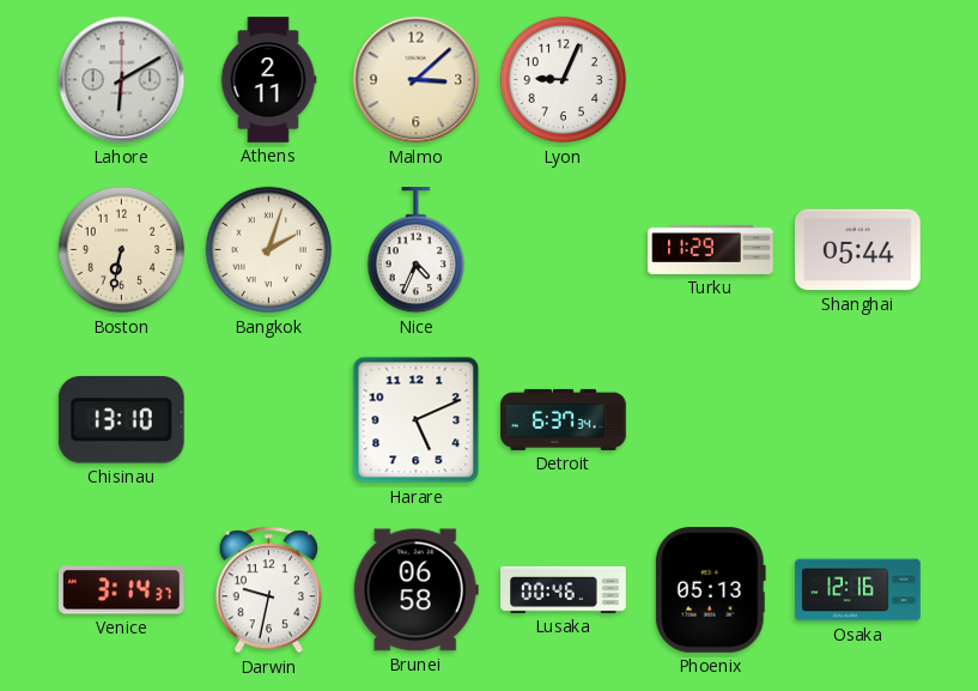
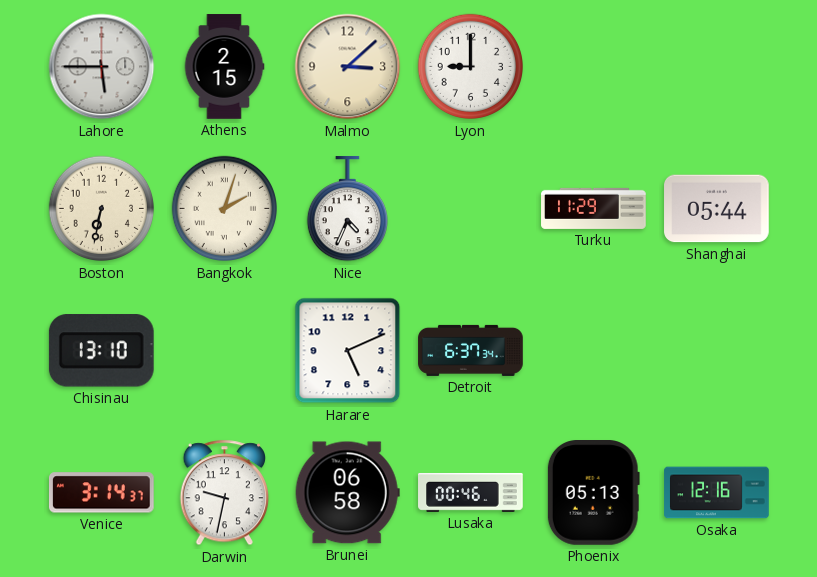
Lahore: 6:10 -> 5:45 (102, 67)
Athens: 2:11 -> 2:15 (224, 67)
Lyon: 9:04 -> 9:00 (471, 67)
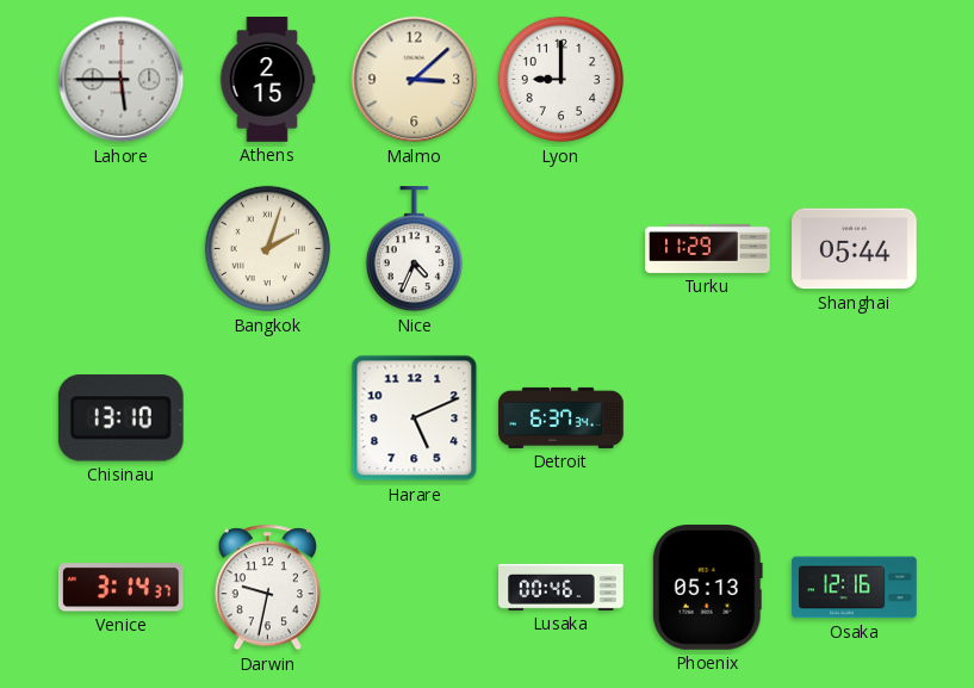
Boston: 6:32 -> none (102, 209)
Brunei: 06:58 -> none (347, 493)
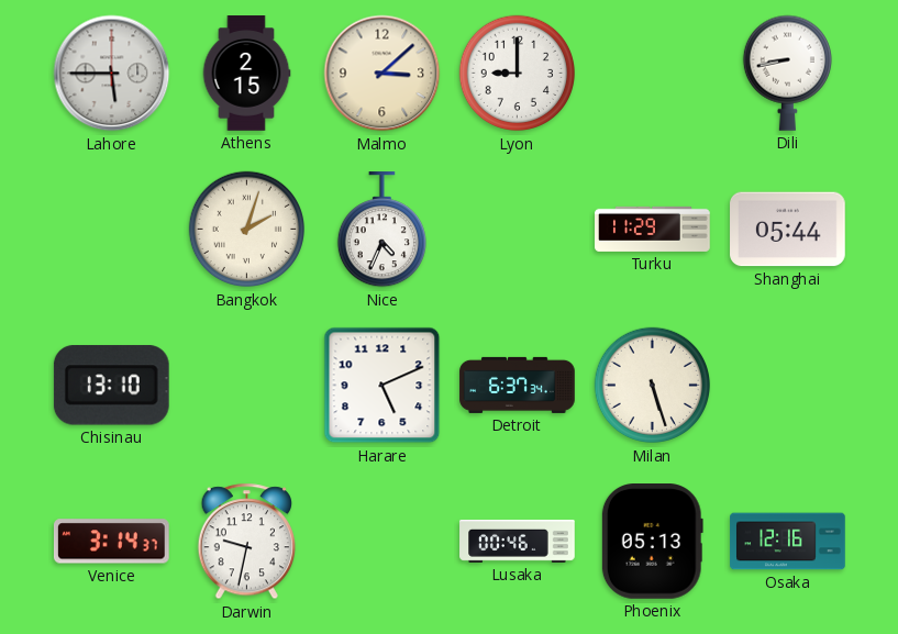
Dili: none -> 8:43 (787, 73)
Milan: none -> 5:27 (653, 386)
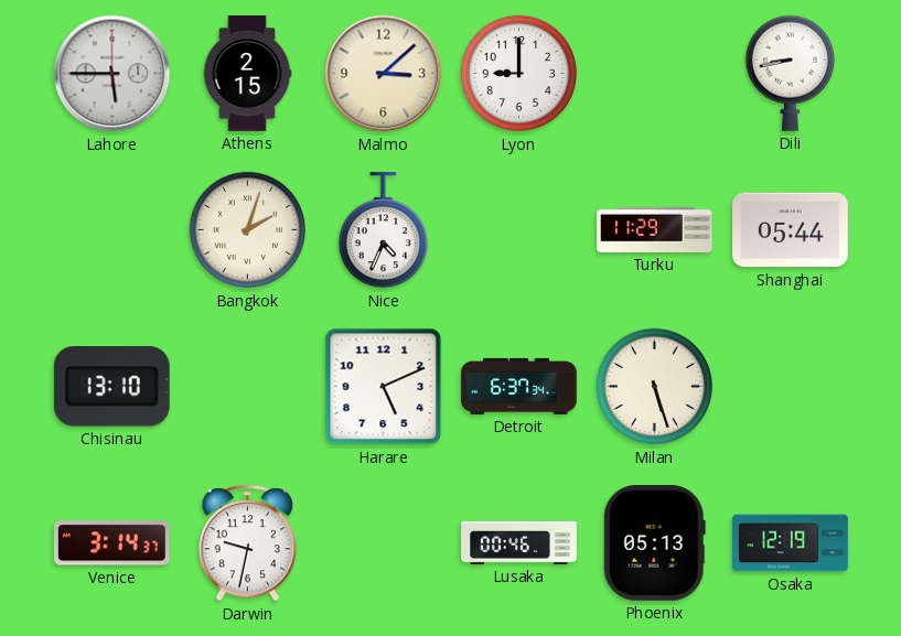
Osaka: 12:16 -> 12:19 (791, 543)
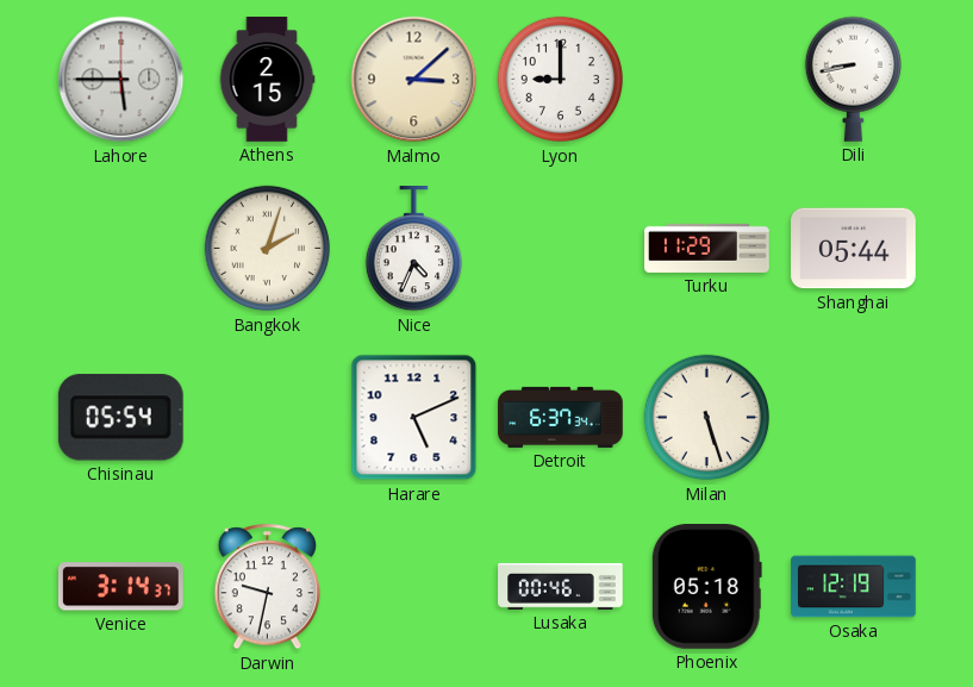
Chisinau: 13:10 -> 05:54 (120, 418)
Phoenix: 05:13 -> 05:18 (706, 587)
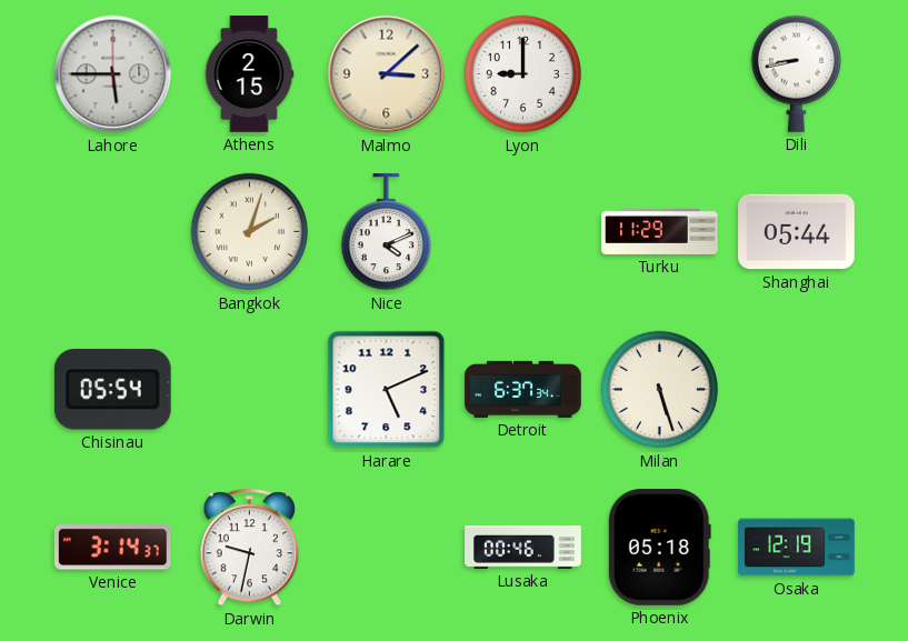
Nice: 4:34 -> 4:11 (386, 232)
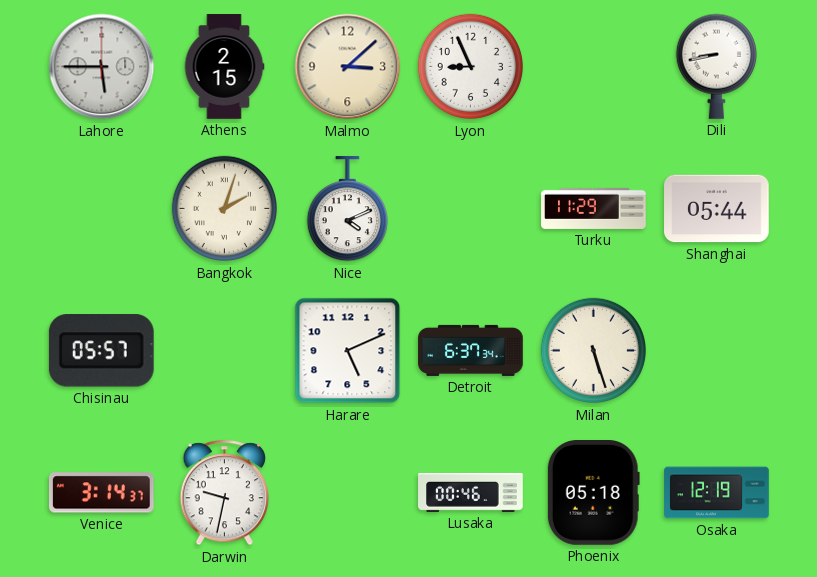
Lyon: 9:00 -> 8:56 (471, 67)
Chisinau: 05:54 -> 05:57 (101, 351)
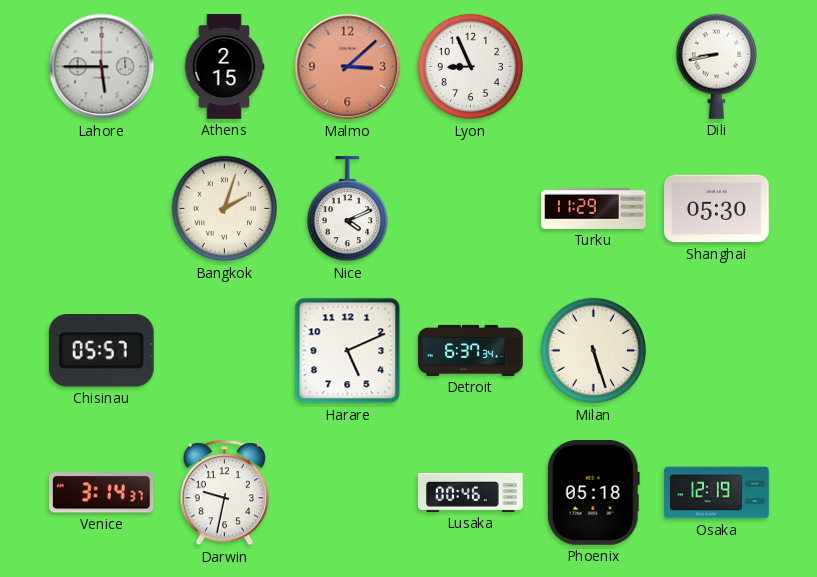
Malmo dial: cream -> salmon (348, 67)
Shanghai: 05:44 -> 05:30 (717, 209)
